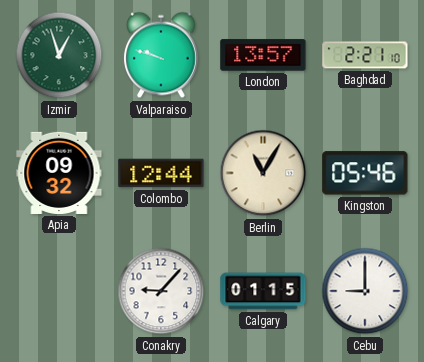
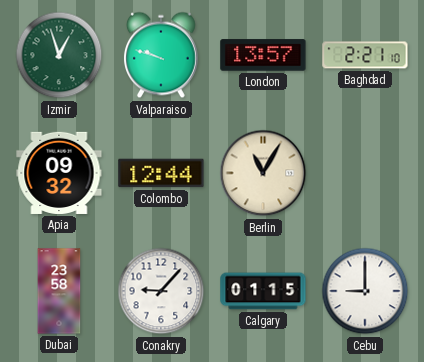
Kingston: 05:46 -> none (365, 173)
Dubai: none -> 23:58 (59, 291)
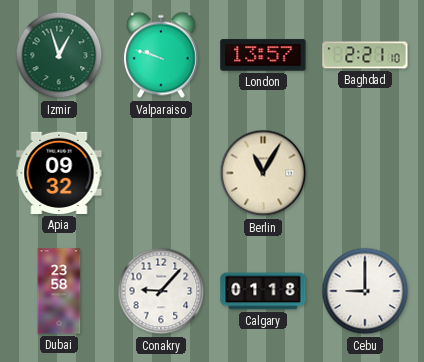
Colombo: 12:44 -> none (161, 173)
Calgary: 01:15 -> 01:18 (263, 291)
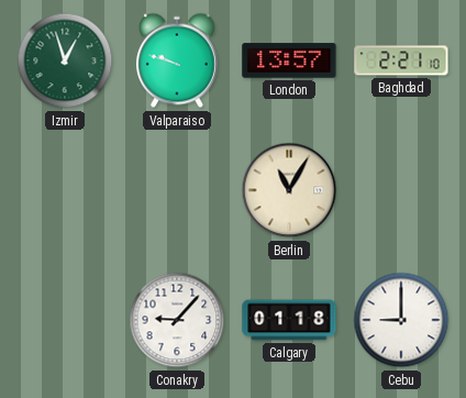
Apia: 09:32 -> none (59, 173)
Dubai: 23:58 -> none (59, 291)
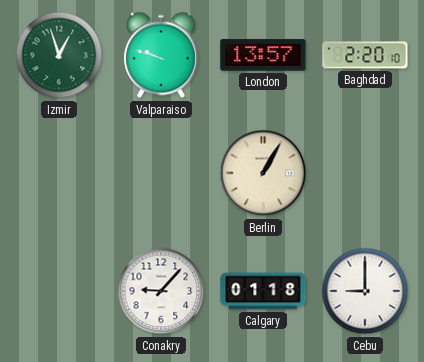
Baghdad: 2:21 -> 2:20 (365, 55)
Berlin: 11:05 -> 1:05 (263, 173)
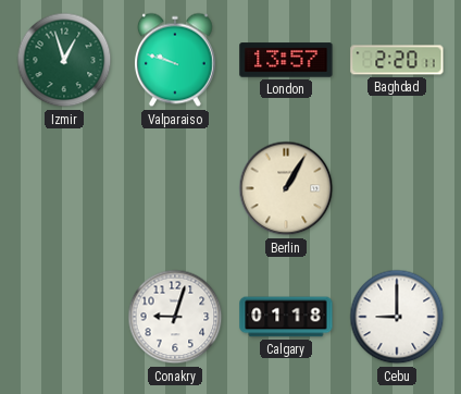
Baghdad: 2:20:10 -> 2:20:11 (397, 60)
Conakry: 9:07 -> 9:03 (175, 317)
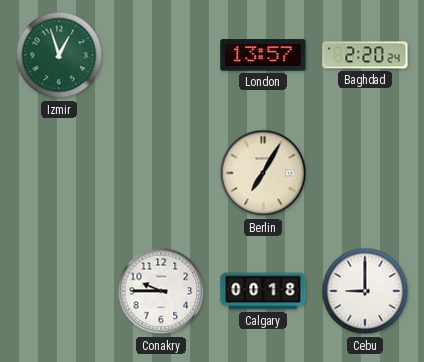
Valparaiso: 9:48 -> none (175, 60)
Baghdad: 2:20:11 -> 2:20:24 (365, 55)
Berlin: 1:05 -> 7:05 (263, 173)
Conakry: 9:03 -> 9:45 (161, 291)
Calgary: 01:18 -> 00:18 (263, 291)
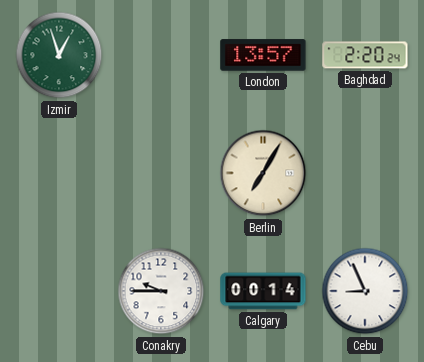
Calgary: 00:18 -> 00:14 (263, 291)
Cebu: 9:00 -> 8:56 (365, 291)
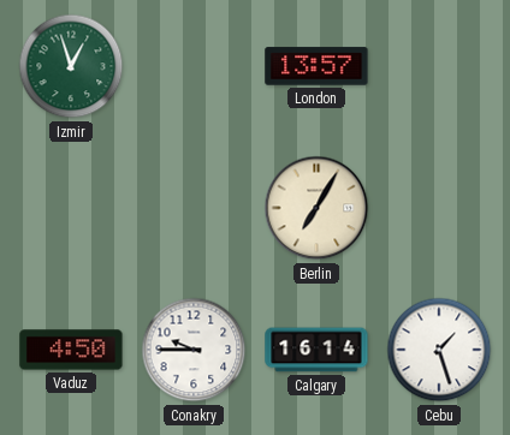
Baghdad: 2:20 -> none (365, 55)
Vaduz: none -> 4:50 (71, 350)
Calgary: 00:14 -> 16:14 (316, 350)
Cebu: 8:56 -> 1:27 (439, 350)
